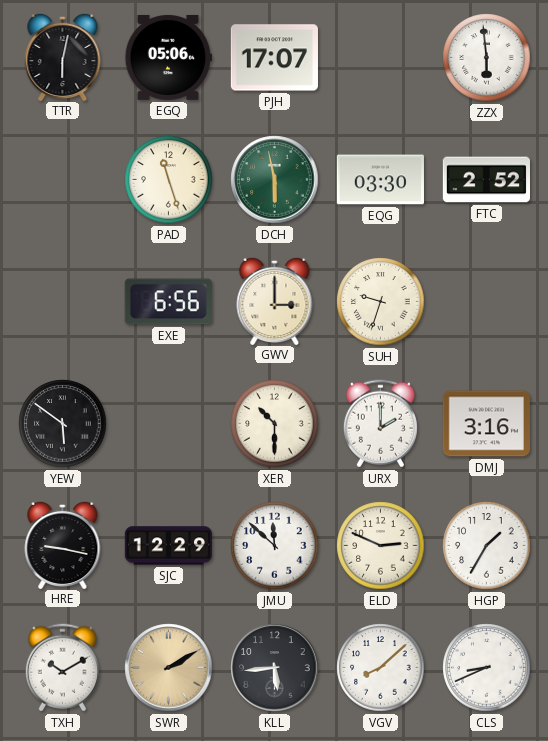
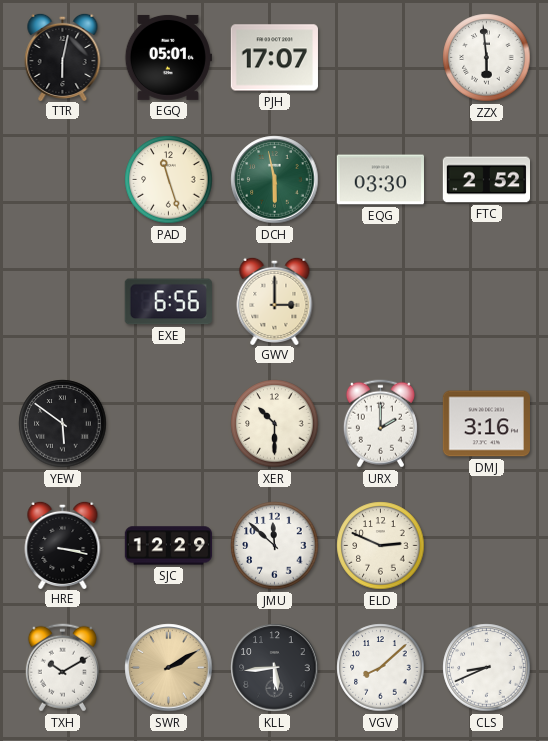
EGQ: 05:06 -> 05:01 (168, 57)
SUH: 9:33 -> none (381, 302)
HRE: 9:17 -> 3:17 (63, 544)
HGP: 1:35 -> none (487, 546)
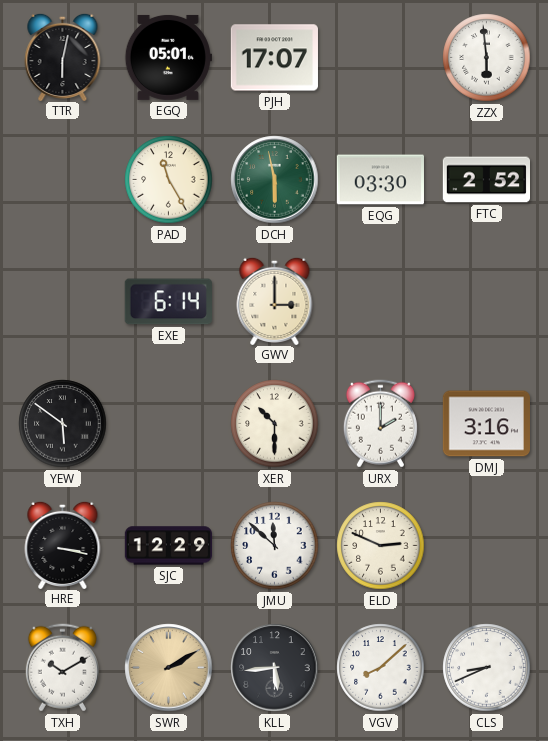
PAD: 11:27 -> 11:25 (169, 180)
EXE: 6:56 -> 6:14 (168, 302)
